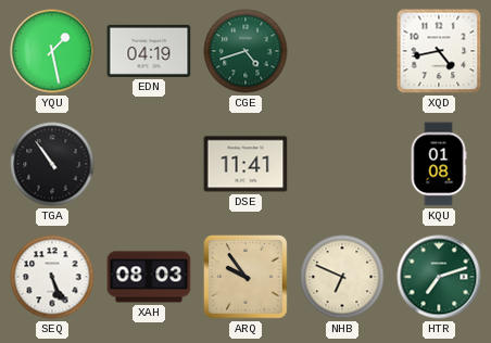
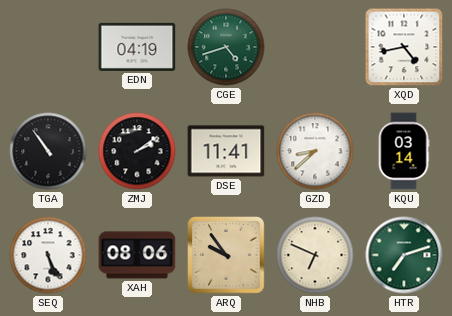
YQU: 1:28 -> none (52, 51)
ZMJ: none -> 2:09 (137, 151)
GZD: none -> 8:38 (315, 151)
KQU: 01:08 -> 03:14 (404, 151)
XAH: 08:03 -> 08:06 (137, 255)
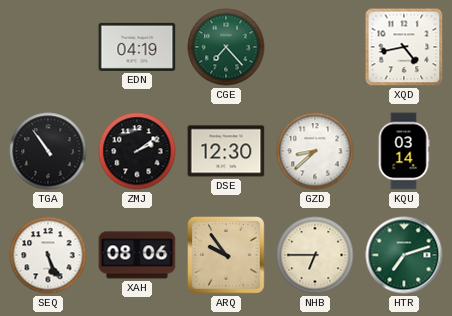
CGE: 4:42 -> 7:23 (226, 47)
DSE: 11:41 -> 12:30 (226, 151)
NHB: 6:49 -> 6:45 (315, 255)
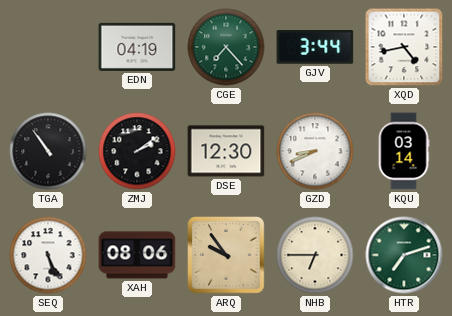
GJV: none -> 3:44 (315, 47)
GZD: 8:38 -> 8:41 (315, 151)
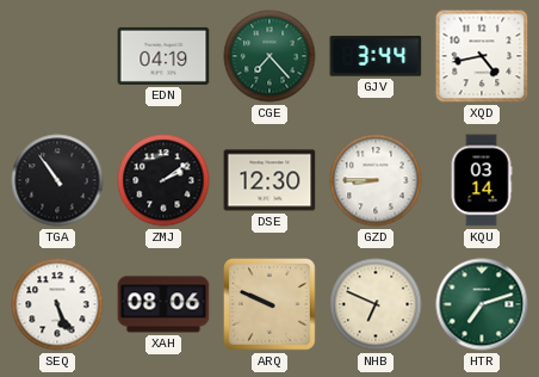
GZD: 8:41 -> 8:45 (376, 180)
ARQ: 9:54 -> 9:49 (271, 305)
NHB: 6:45 -> 6:49 (376, 304)
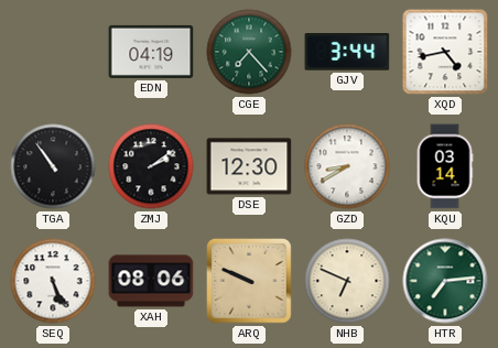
GZD: 8:45 -> 8:40 (347, 166)
HTR: 7:12 -> 7:14 (445, 281)
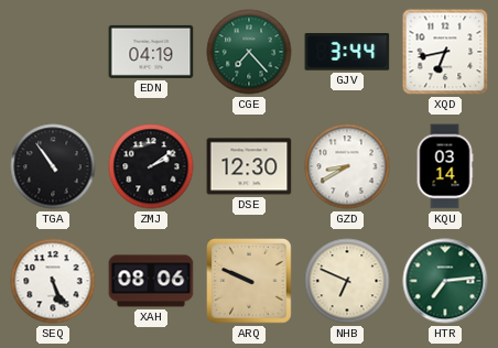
XQD: 4:43 -> 6:43 (445, 52)
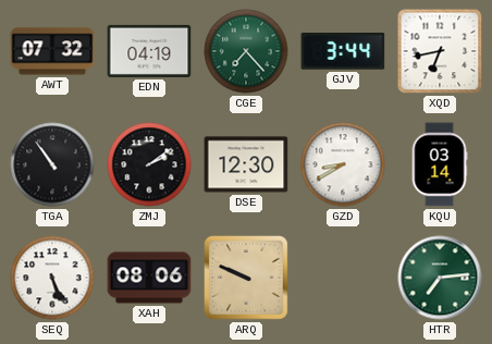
AWT: none -> 07:32 (52, 51)
NHB: 6:49 -> none (347, 281)
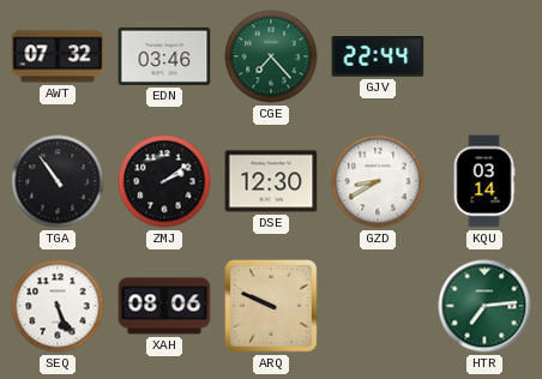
EDN: 04:19 -> 03:46 (164, 56)
GJV: 3:44 -> 22:44 (378, 56)
XQD: 6:43 -> none (440, 51)
